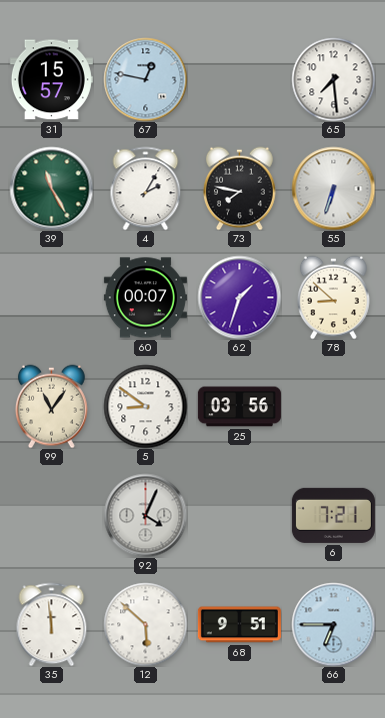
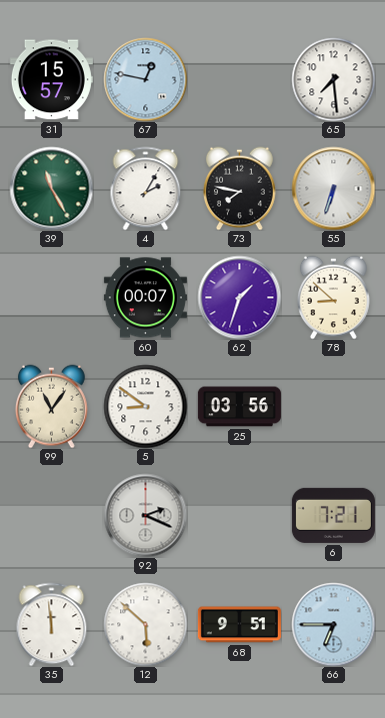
92: 4:04 -> 2:19 (145, 515)
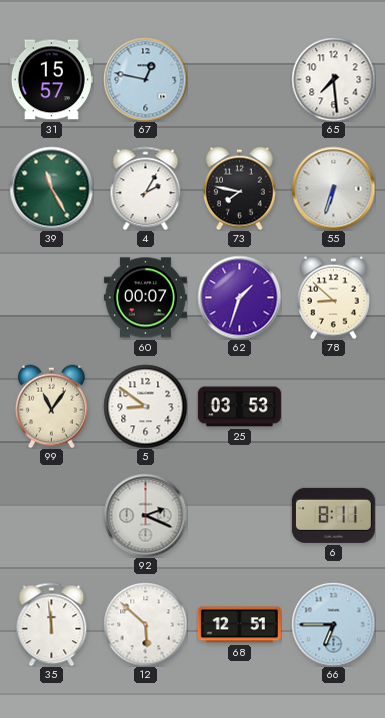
25: 03:56 -> 03:53 (239, 407)
6: 7:21 -> 8:11 (333, 515)
68: 9:51 -> 12:51 (239, 625)
